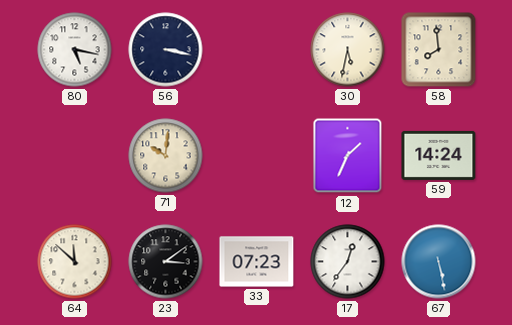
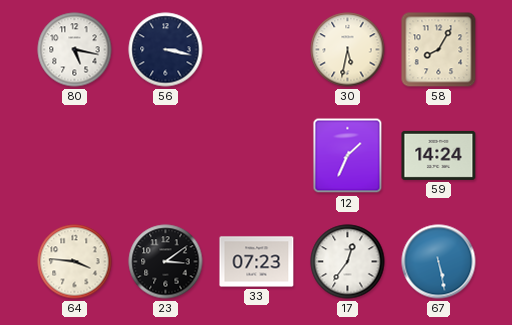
58: 7:59 -> 8:05 (439, 50)
71: 10:01 -> none (166, 156)
64: 11:52 -> 3:46 (75, 262)
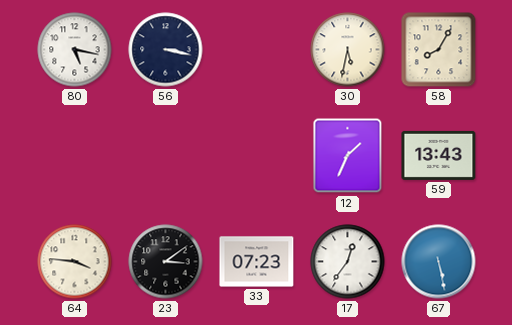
59: 14:24 -> 13:43 (439, 155)
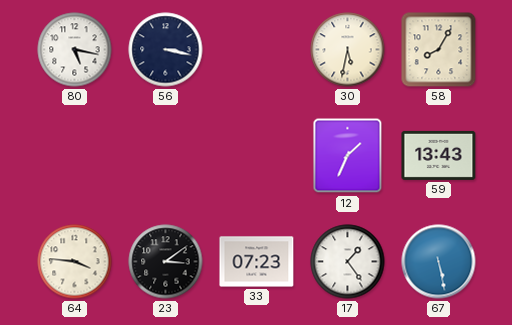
17: 12:36 -> 1:24 (348, 262)
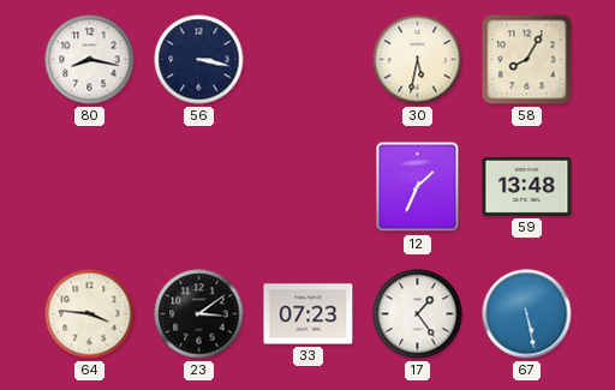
80: 5:17 -> 8:17 (90, 60)
59: 13:43 -> 13:48 (527, 186)
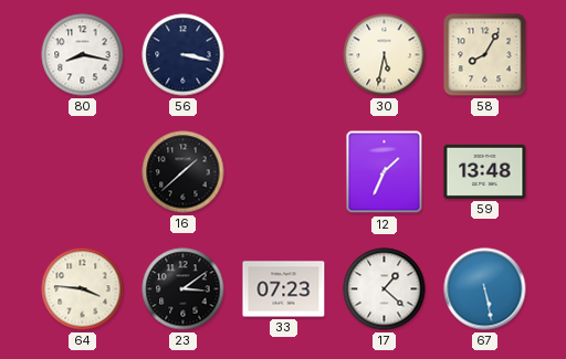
16: none -> 1:38 (184, 172)
17: 1:24 -> 1:22 (385, 289)
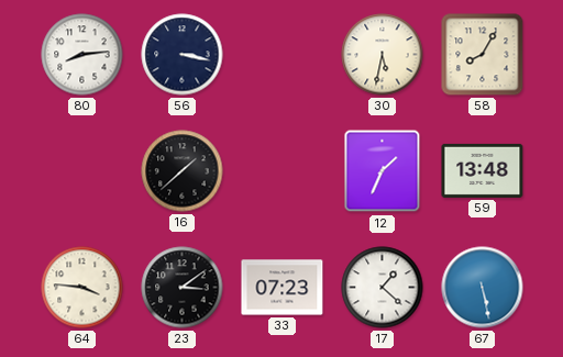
80: 8:17 -> 8:14 (82, 55)
